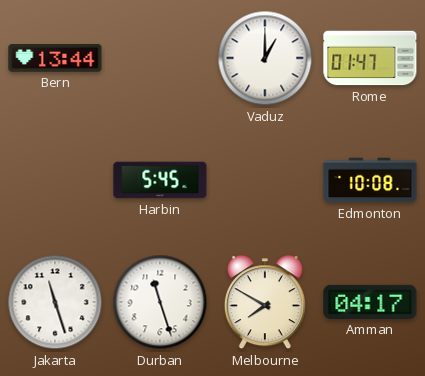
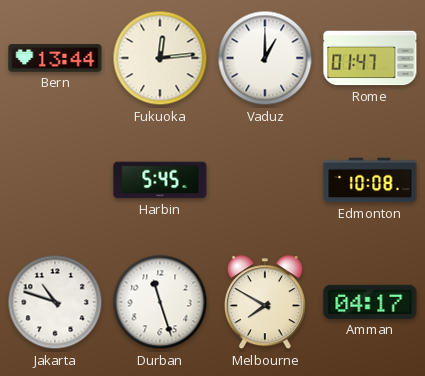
Fukuoka: none -> 12:14 (160, 58)
Jakarta: 11:27 -> 10:48 (55, 302)
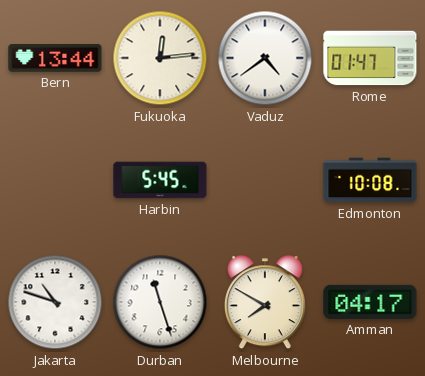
Vaduz: 1:00 -> 4:39 (265, 58)
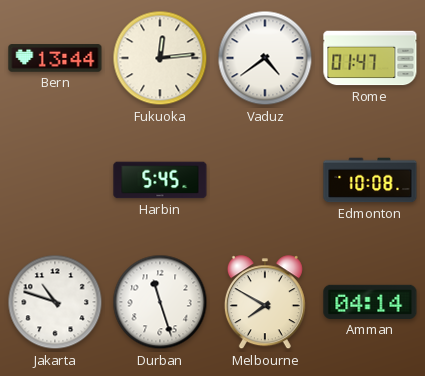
Amman: 04:17 -> 04:14 (370, 302)
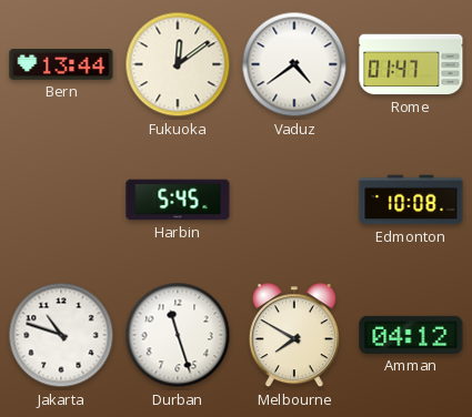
Fukuoka: 12:14 -> 12:09 (178, 64)
Amman: 04:14 -> 04:12 (411, 335)
